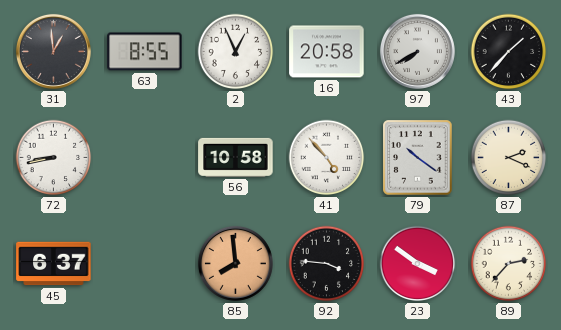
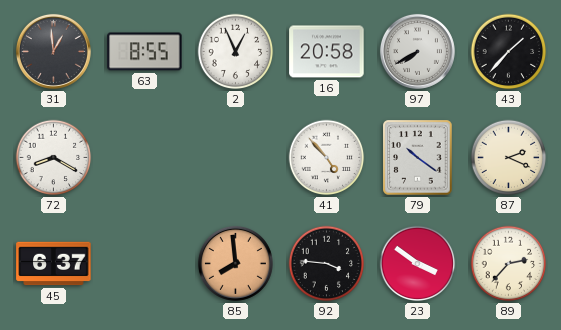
72: 8:43 -> 8:20 (54, 158)
56: 10:58 -> none (236, 157)
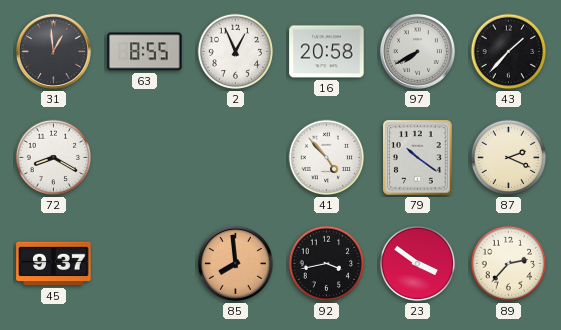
45: 6:37 -> 9:37 (54, 264)
92: 3:46 -> 3:43 (327, 264)
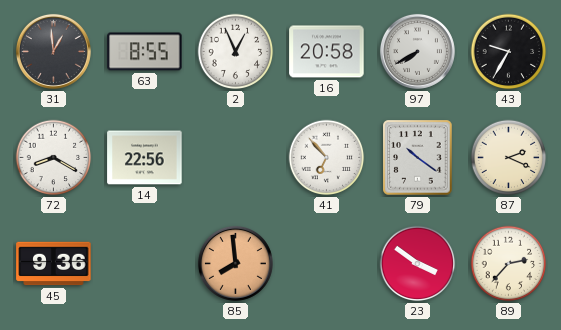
43: 1:37 -> 9:35 (509, 52)
14: none -> 22:56 (145, 158)
41: 4:53 -> 6:53 (327, 158)
45: 9:37 -> 9:36 (54, 264)
92: 3:43 -> none (327, 264)
